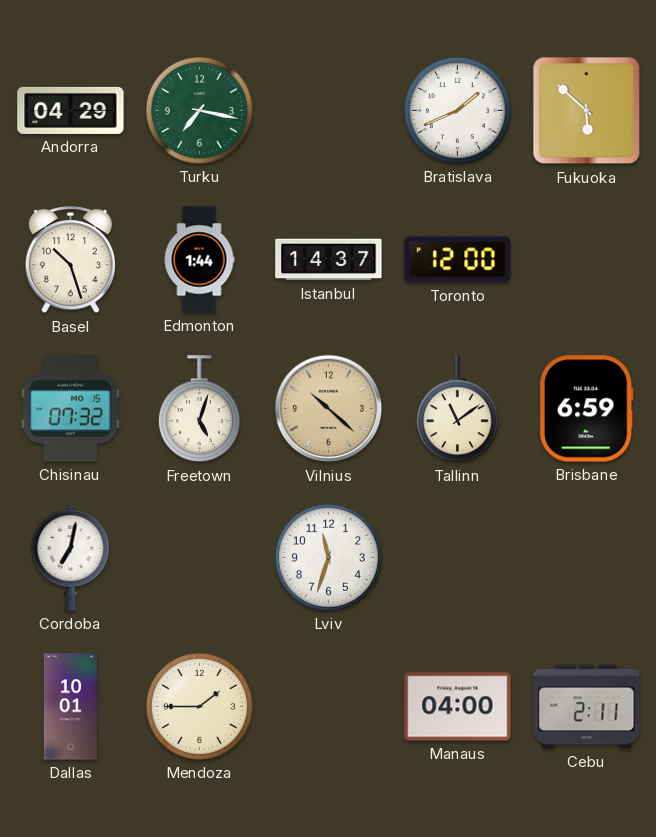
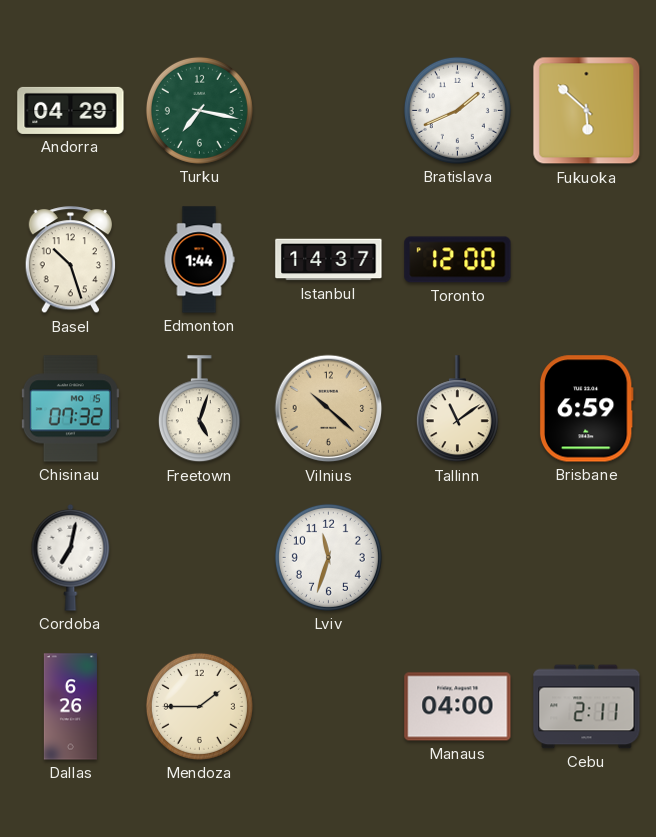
Dallas: 10:01 -> 6:26 (70, 707)
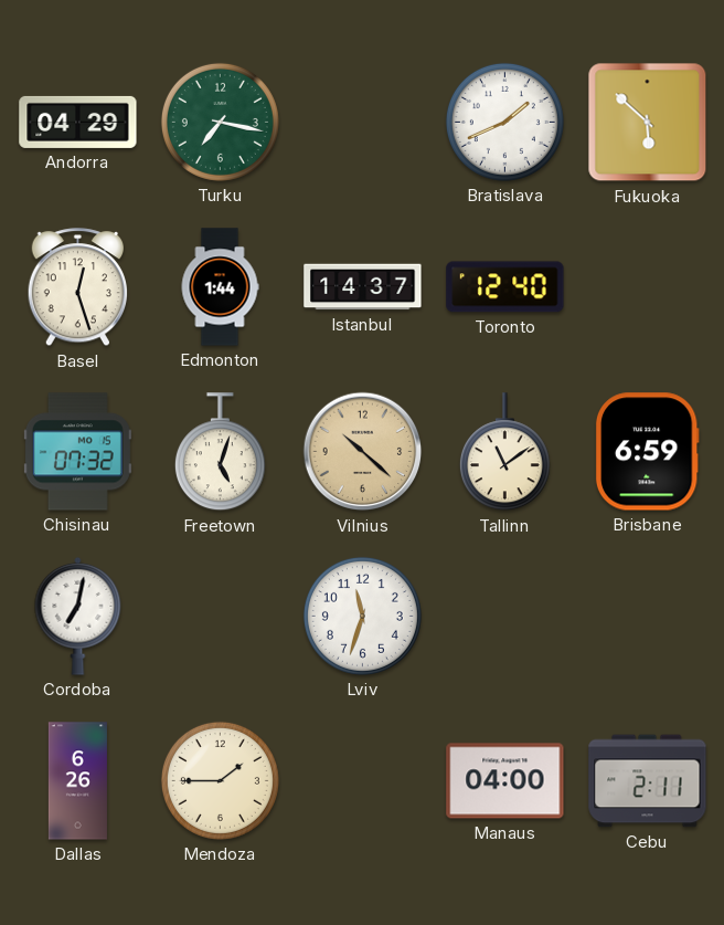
Basel: 10:27 -> 12:27 (77, 287)
Toronto: 12:00 -> 12:40 (505, 287)
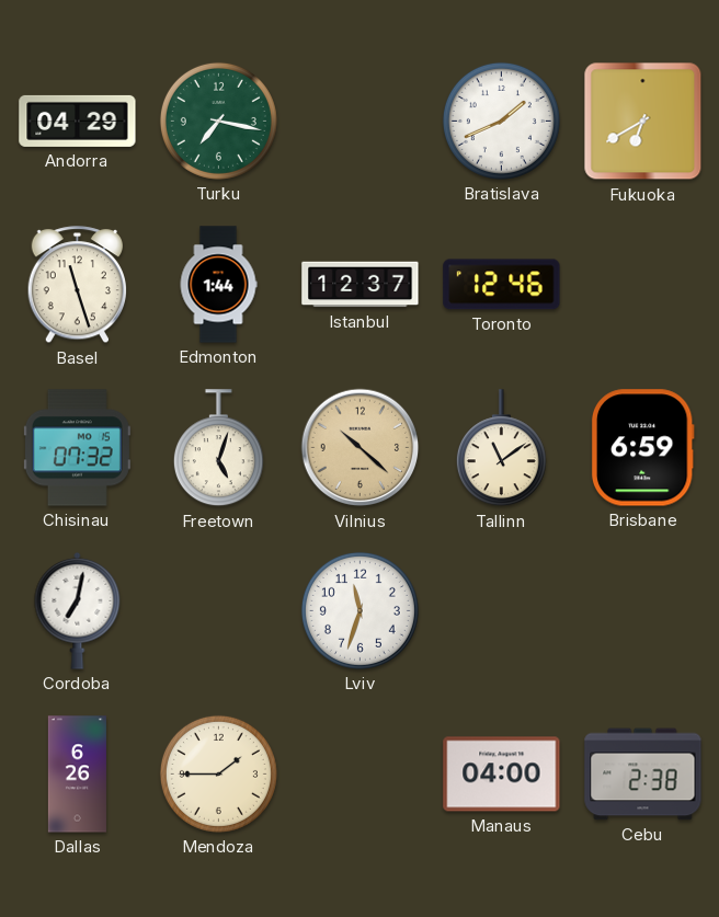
Fukuoka: 5:52 -> 6:40 (643, 122)
Basel: 12:27 -> 11:27 (77, 285)
Istanbul: 14:37 -> 12:37 (361, 285)
Toronto: 12:40 -> 12:46 (502, 285)
Cebu: 2:11 -> 2:38 (643, 775)
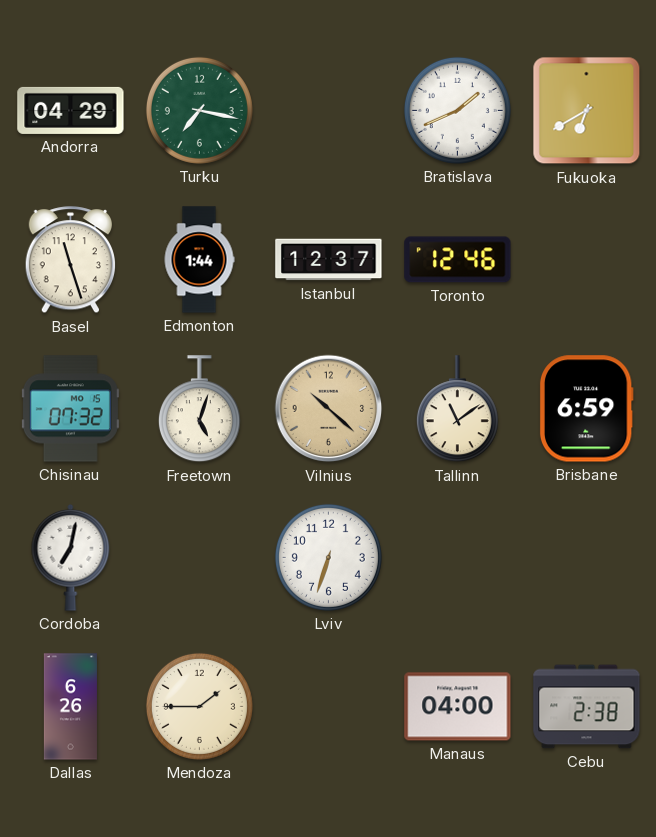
Lviv: 11:33 -> 6:33 (328, 557)
